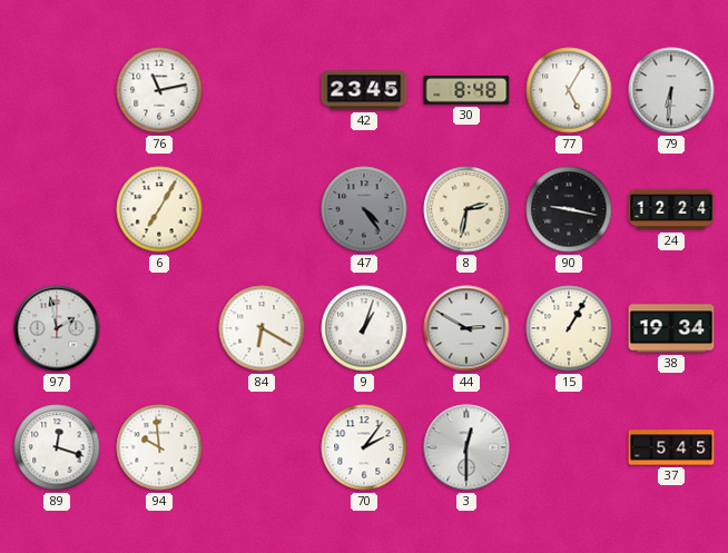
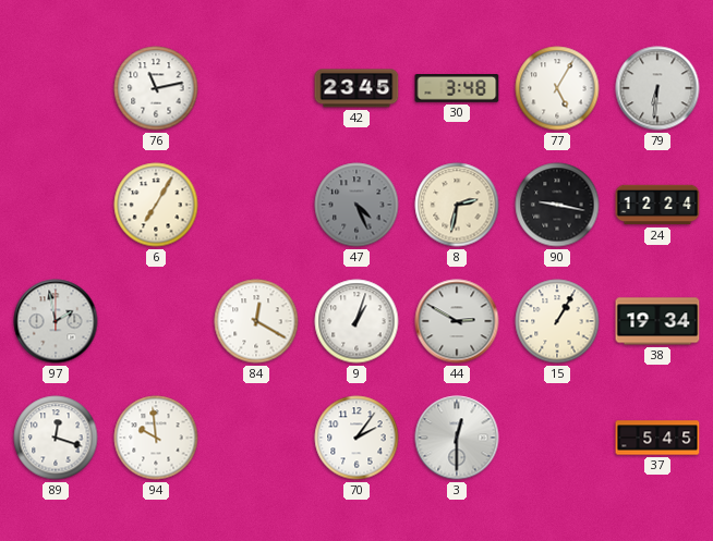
30: 8:48 -> 3:48 (457, 89)
47: 4:24 -> 4:26 (356, 205)
84: 6:20 -> 12:20 (256, 321)
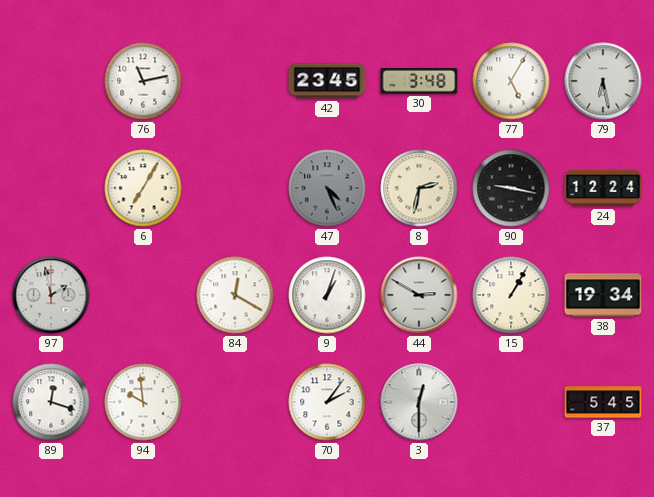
79: 6:31 -> 6:28 (603, 81)
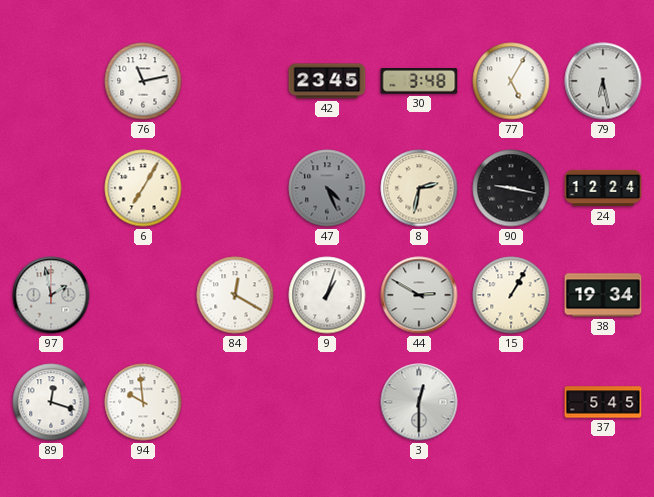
70: 2:06 -> none (327, 402)
